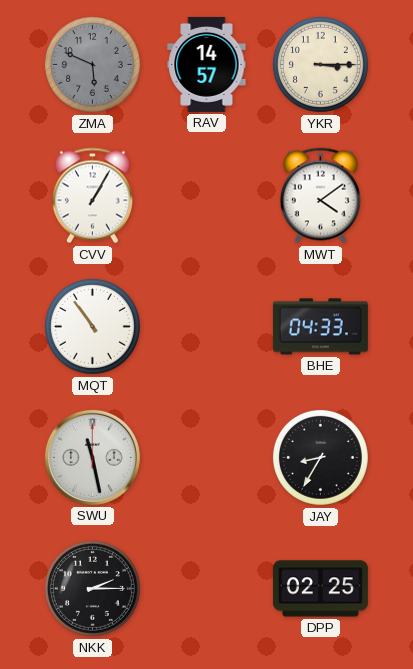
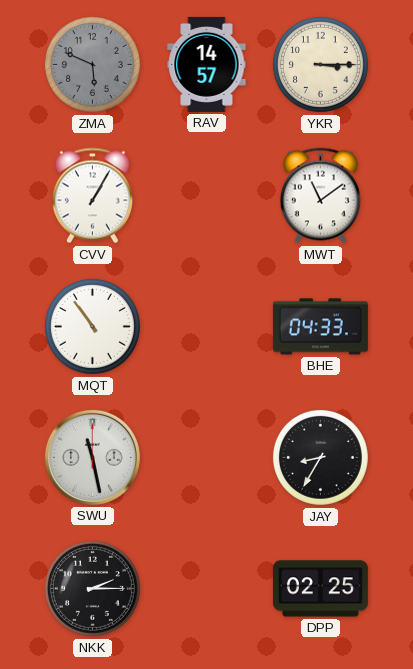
MWT: 4:09 -> 11:09 (320, 196)
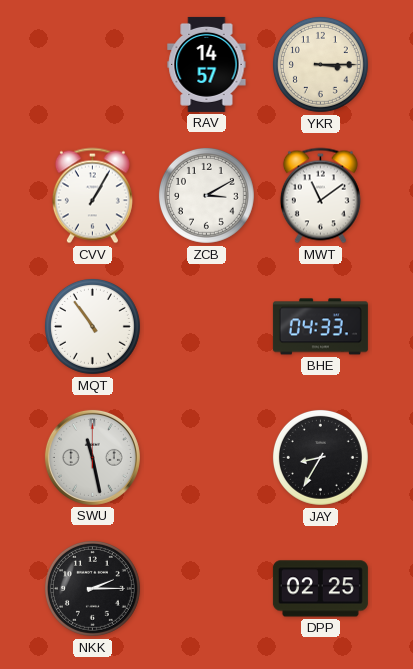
ZMA: 5:49 -> none (92, 64)
ZCB: none -> 3:10 (206, 195)
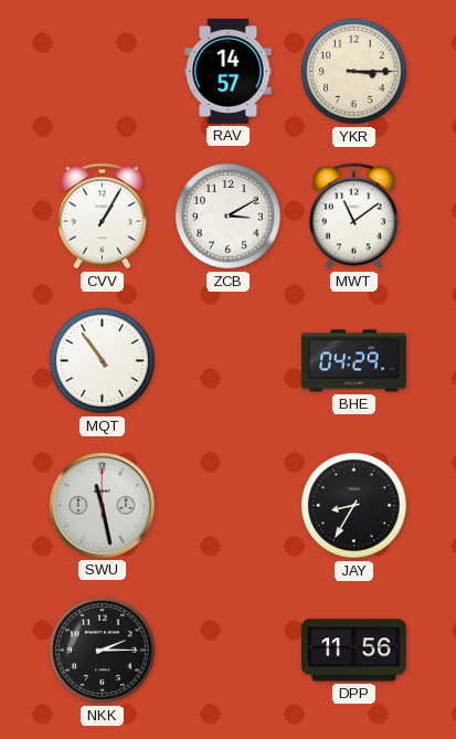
BHE: 04:33 -> 04:29 (353, 361)
DPP: 02:25 -> 11:56 (353, 651)
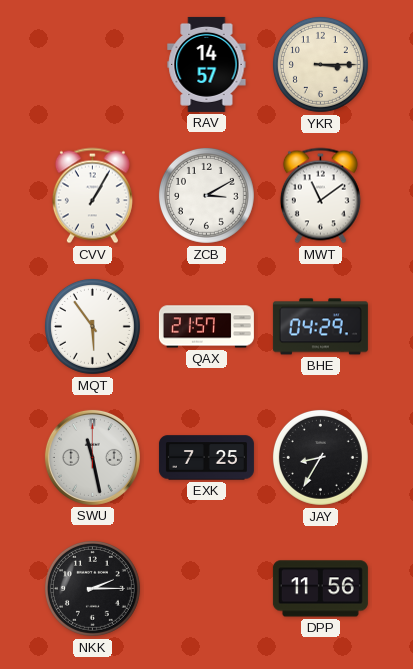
MQT: 10:54 -> 5:54 (92, 326)
QAX: none -> 21:57 (206, 327)
EXK: none -> 7:25 (206, 458)
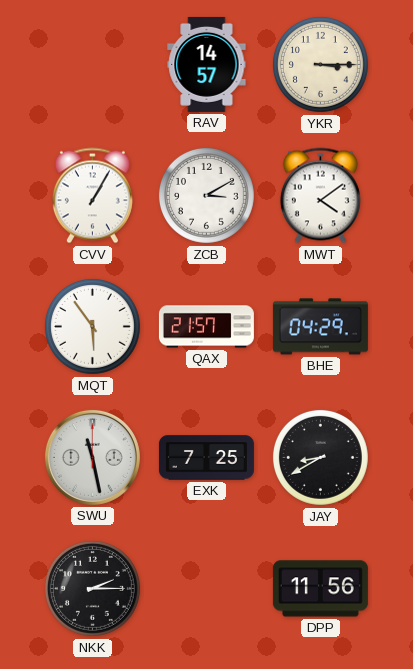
MWT: 11:09 -> 4:09 (320, 196)
JAY: 8:35 -> 8:40 (320, 457)
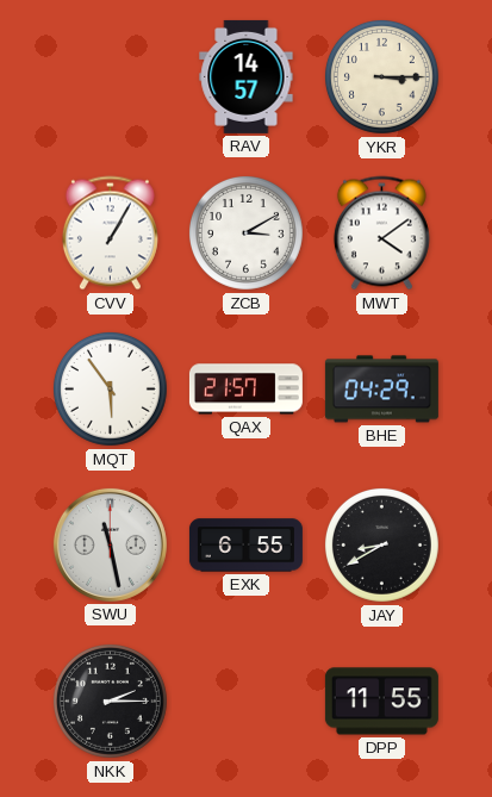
EXK: 7:25 -> 6:55 (245, 546)
DPP: 11:56 -> 11:55 (381, 702)
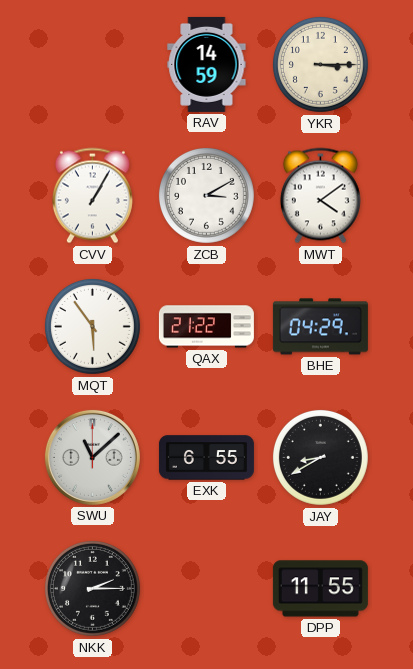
RAV: 14:57 -> 14:59 (207, 64)
QAX: 21:57 -> 21:22 (206, 327)
SWU: 11:28 -> 11:08 (92, 457)
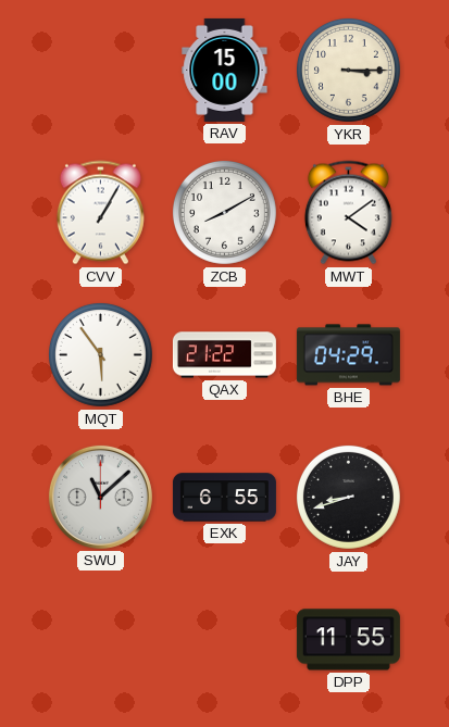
RAV: 14:59 -> 15:00 (225, 70)
ZCB: 3:10 -> 8:10 (224, 212)
JAY: 8:40 -> 8:42 (348, 497)
NKK: 2:15 -> none (92, 588)
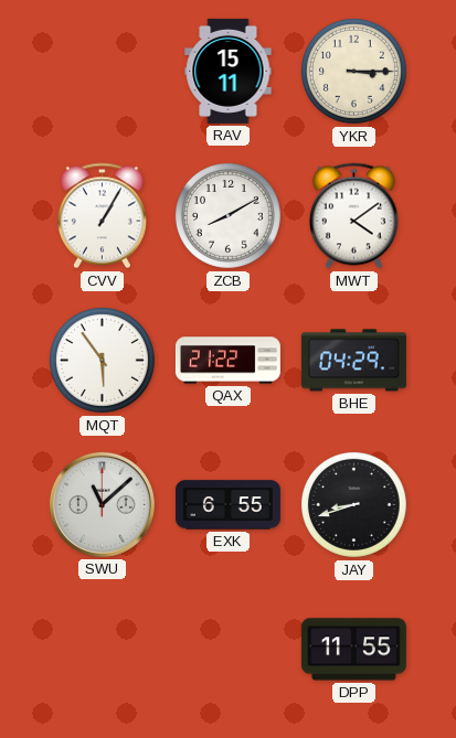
RAV: 15:00 -> 15:11 (229, 71)
